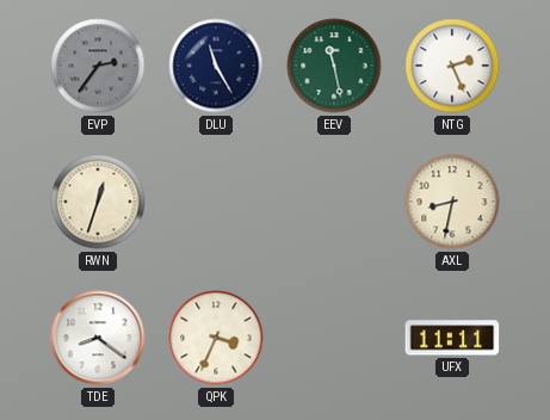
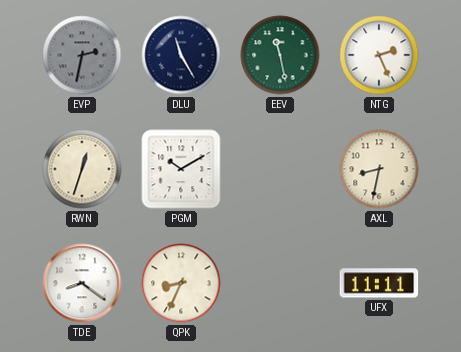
EVP: 2:36 -> 2:32 (82, 55)
PGM: none -> 10:10 (181, 169)
QPK: 3:34 -> 8:34 (181, 283)
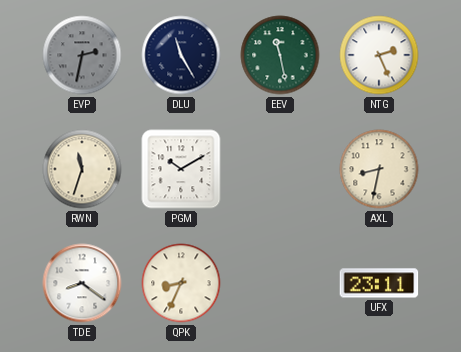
RWN: 12:33 -> 11:33 (82, 169)
UFX: 11:11 -> 23:11 (379, 283)
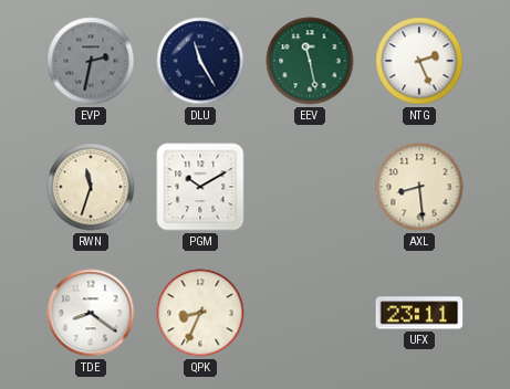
AXL: 8:32 -> 8:29 (419, 187)
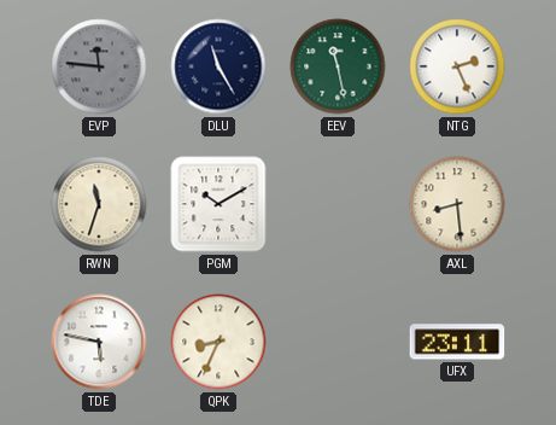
EVP: 2:32 -> 11:46 (99, 66)
TDE: 8:21 -> 5:47 (99, 342)
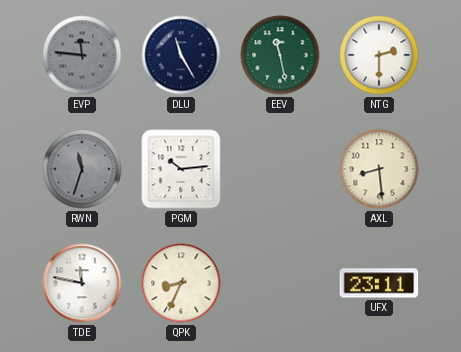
NTG: 2:26 -> 2:30 (379, 55)
RWN dial: cream -> grey (82, 169)
PGM: 10:10 -> 10:14 (181, 169)
TDE: 5:47 -> 11:47 (82, 283)
